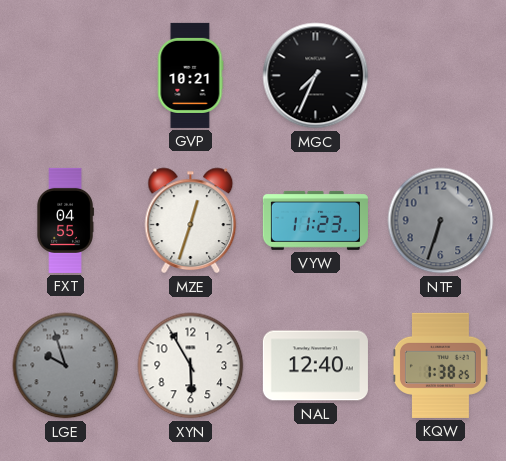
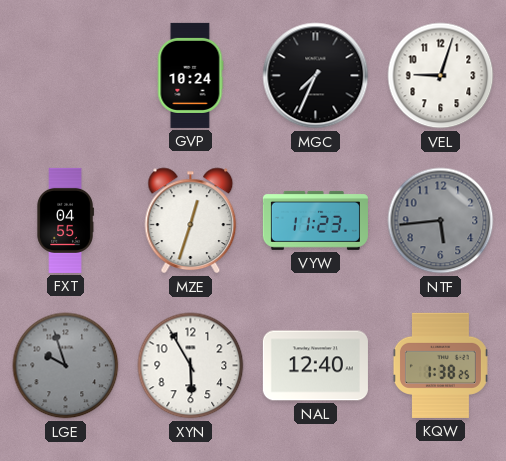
GVP: 10:21 -> 10:24 (190, 75)
VEL: none -> 9:03 (441, 76)
NTF: 6:33 -> 5:44 (441, 221)
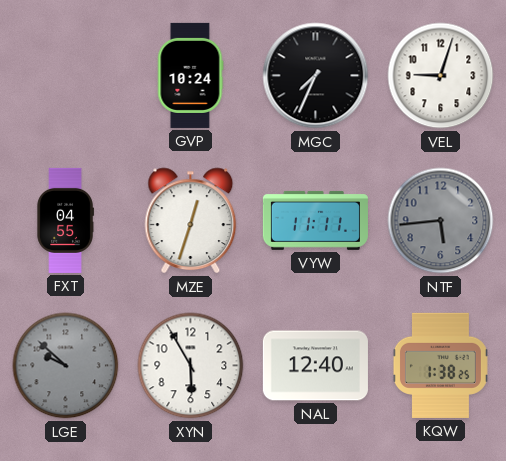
VYW: 11:23 -> 11:11 (315, 220)
LGE: 9:57 -> 9:52 (66, 366)
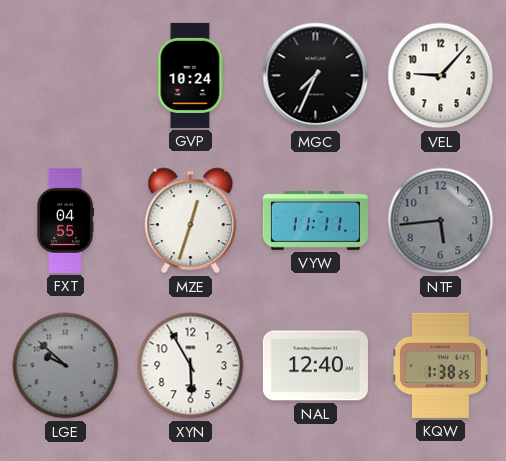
VEL: 9:03 -> 9:07 (441, 76)
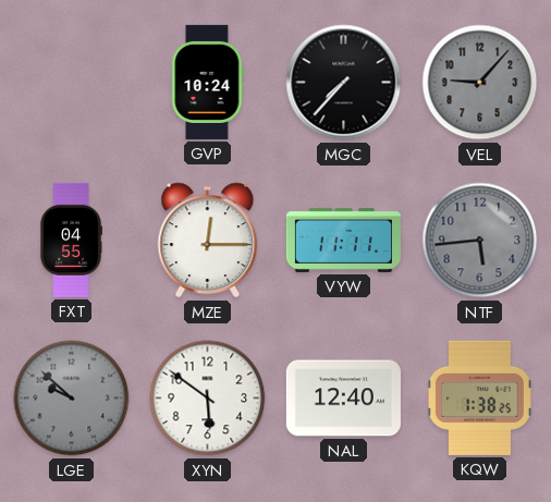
MGC: 7:34 -> 7:37 (344, 83)
VEL dial: white -> grey (480, 83)
MZE: 12:33 -> 12:15 (208, 241)
XYN: 5:55 -> 5:51 (208, 399)
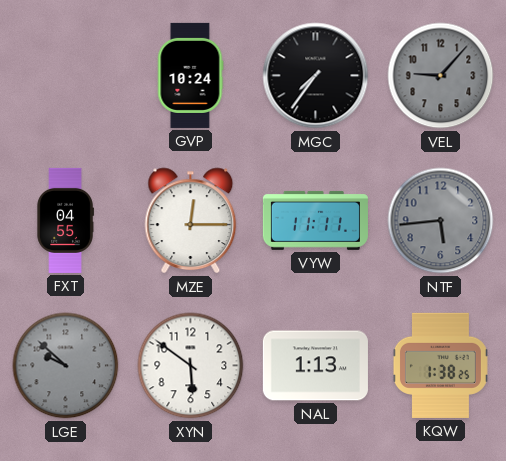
MGC: 7:37 -> 7:36 (316, 76)
NAL: 12:40 -> 1:13 (315, 366)
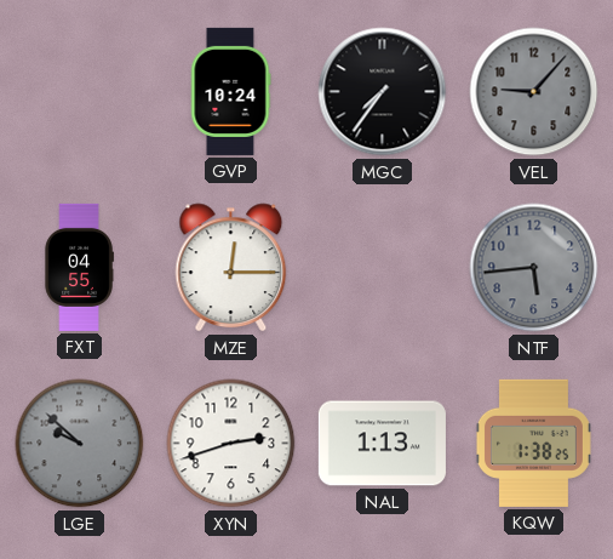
VYW: 11:11 -> none (315, 220)
XYN: 5:51 -> 2:42 (231, 444)
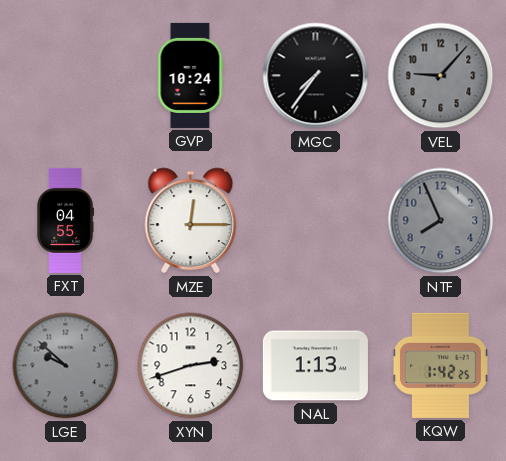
NTF: 5:44 -> 7:56 (441, 221)
KQW: 1:38 -> 1:42 (440, 365)
